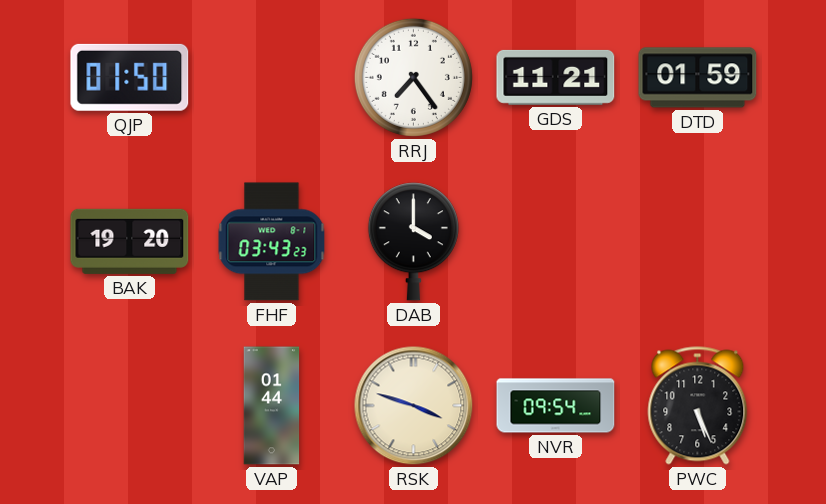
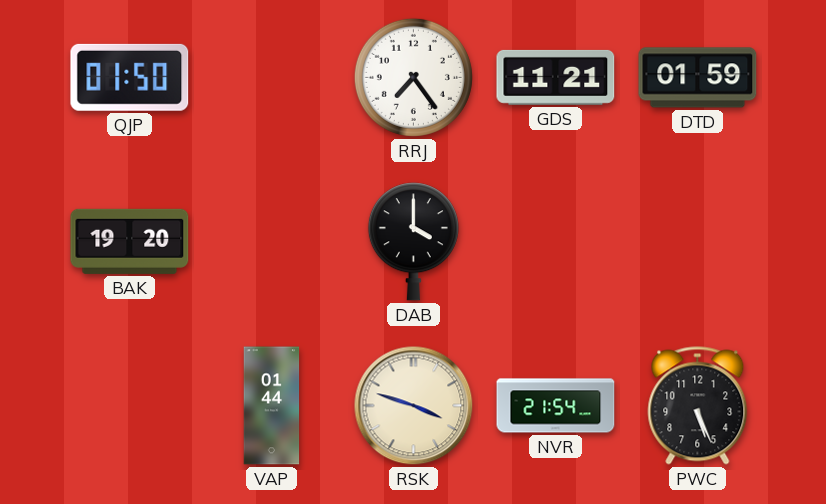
FHF: 03:43 -> none (272, 242)
NVR: 09:54 -> 21:54 (556, 406)
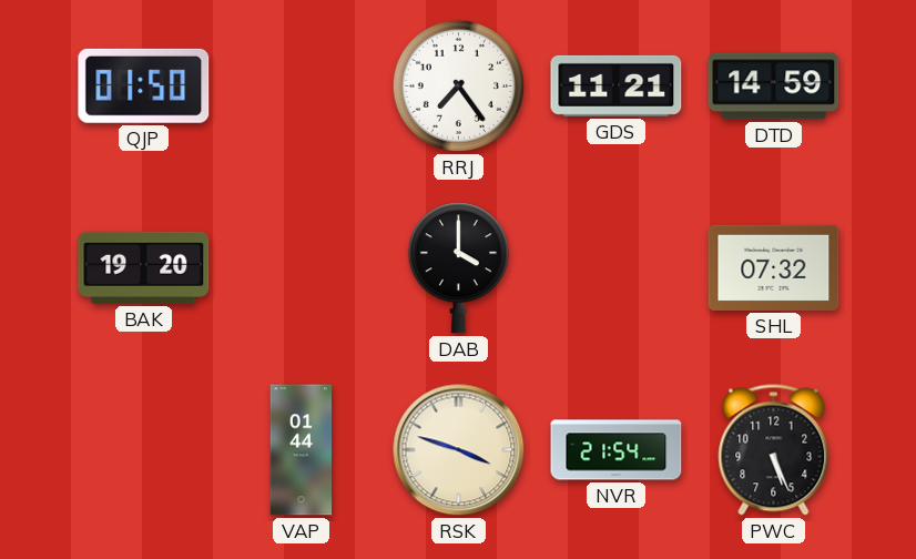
DTD: 01:59 -> 14:59 (774, 87)
SHL: none -> 07:32 (774, 267)
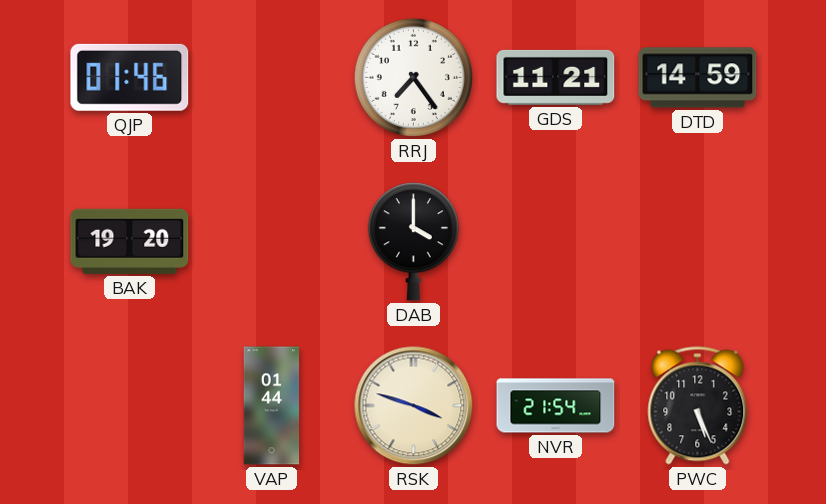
QJP: 01:50 -> 01:46 (130, 77)
SHL: 07:32 -> none (774, 267)
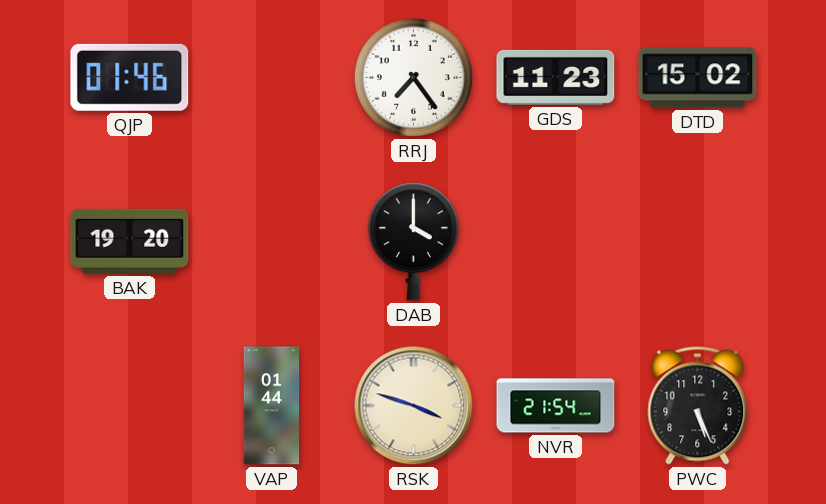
GDS: 11:21 -> 11:23 (556, 77)
DTD: 14:59 -> 15:02 (698, 78)
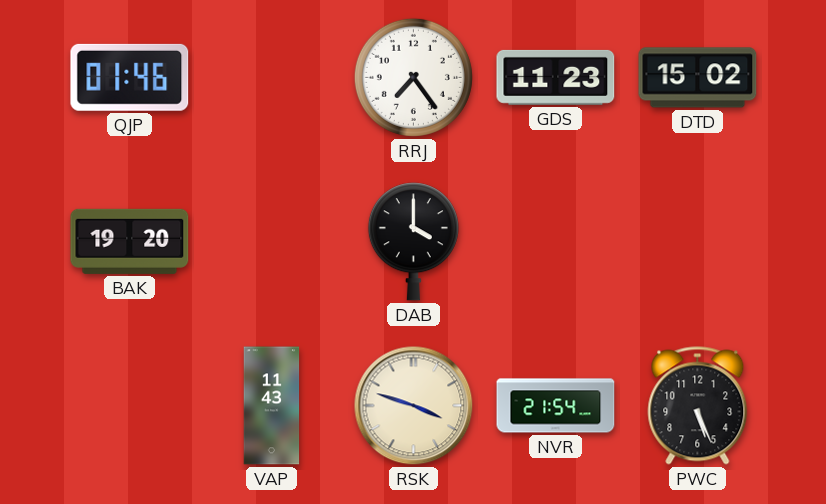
VAP: 01:44 -> 11:43 (272, 406)
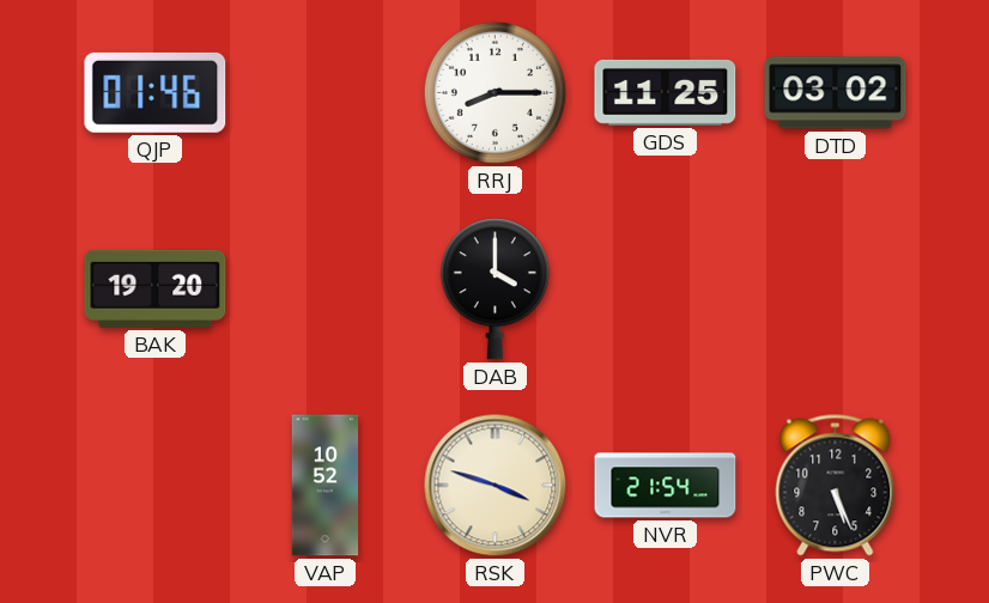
RRJ: 7:24 -> 8:15 (494, 92)
GDS: 11:23 -> 11:25 (666, 92)
DTD: 15:02 -> 03:02 (836, 93)
VAP: 11:43 -> 10:52 (326, 486)
